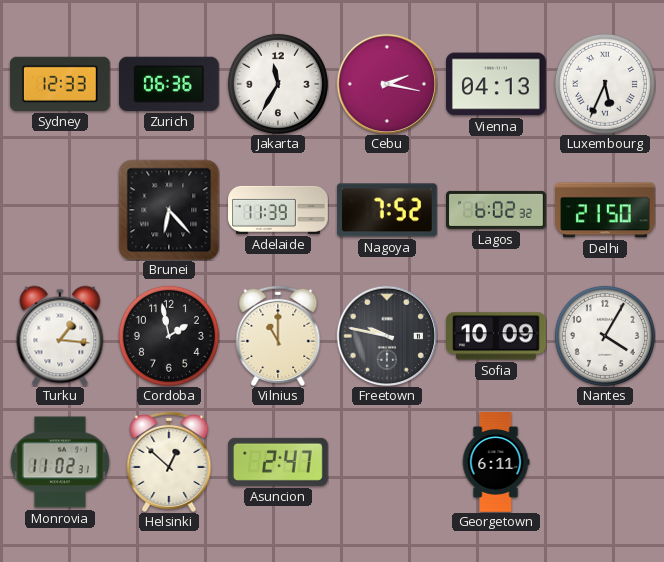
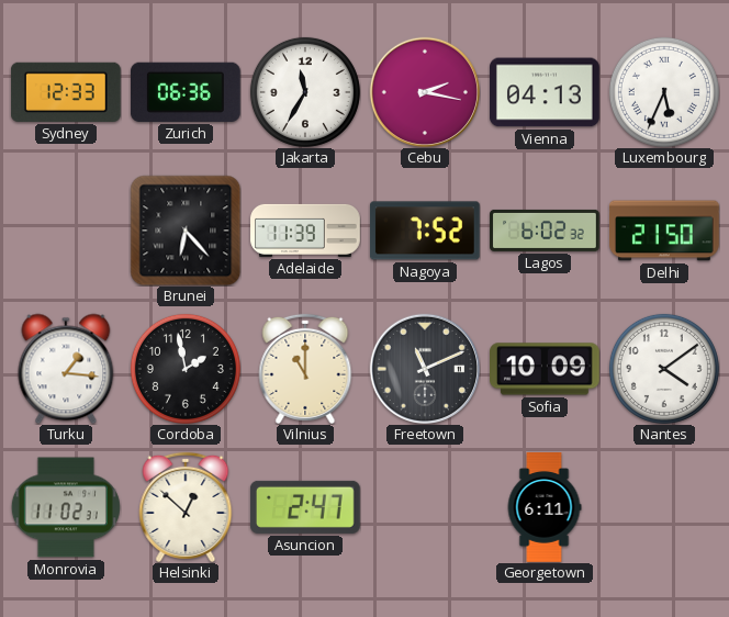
Freetown: 9:47 -> 11:11 (424, 368)
Nantes: 4:05 -> 4:09 (664, 369)
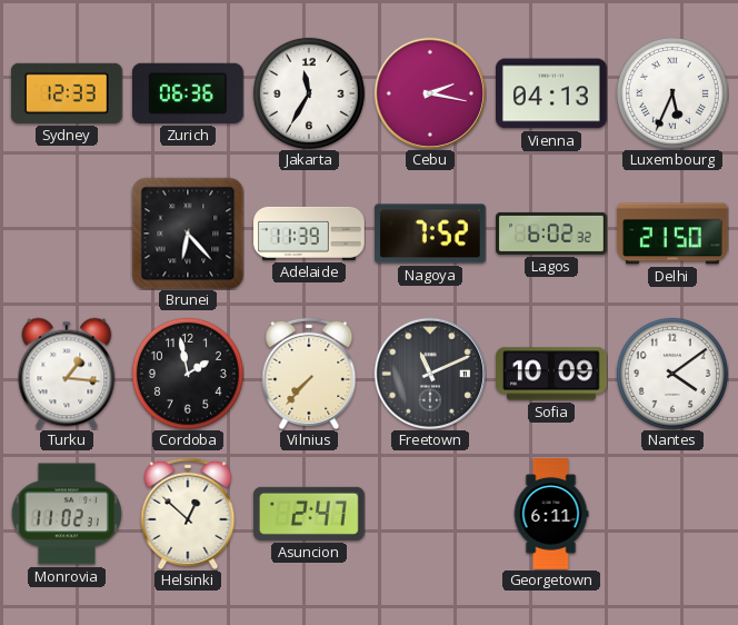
Vilnius: 11:00 -> 7:37 (309, 374)
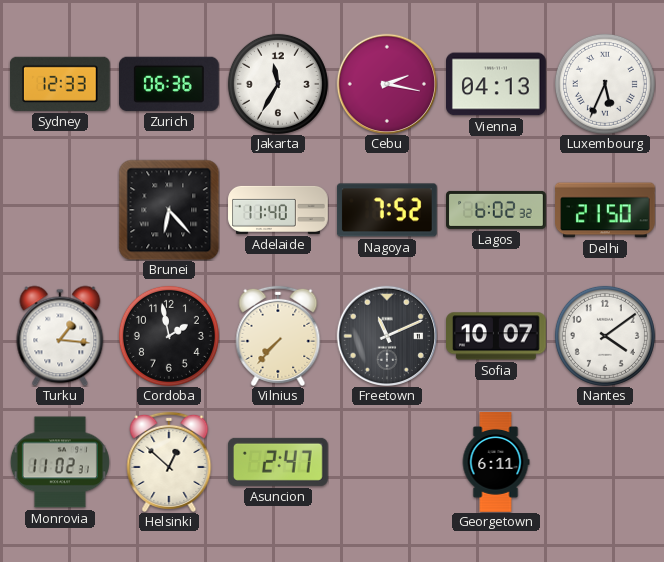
Adelaide: 11:39 -> 11:40 (278, 210)
Sofia: 10:09 -> 10:07 (497, 336)
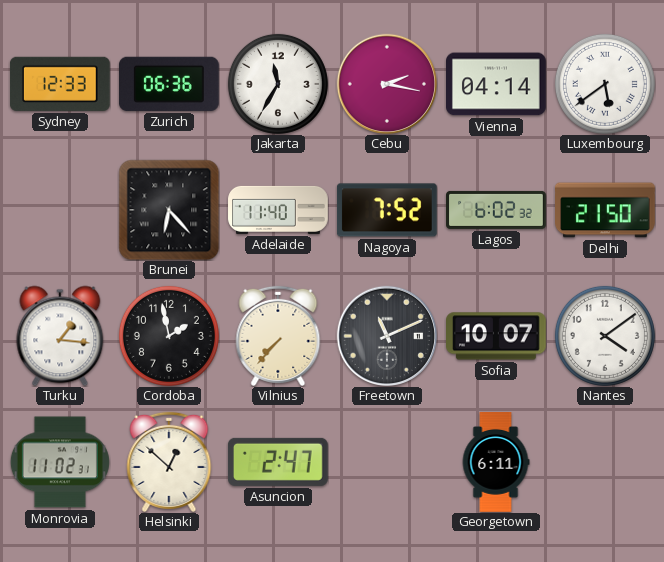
Vienna: 04:13 -> 04:14 (497, 84)
Luxembourg: 5:34 -> 5:39 (605, 84)
